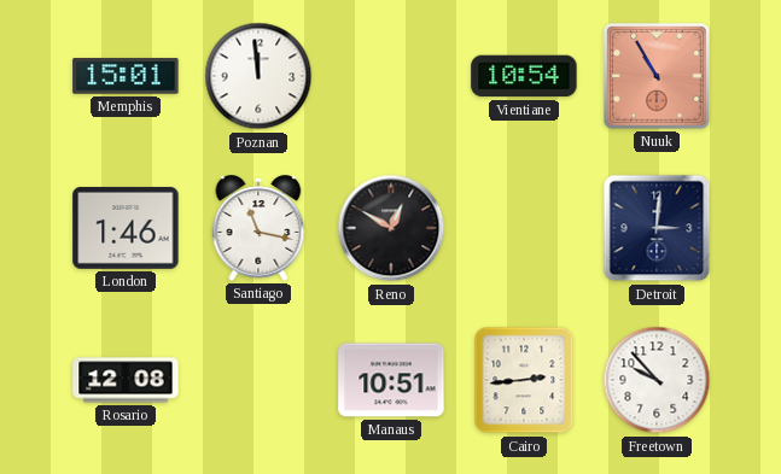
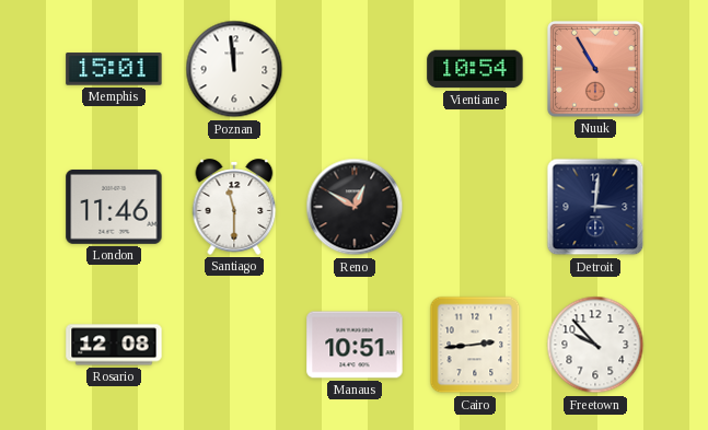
London: 1:46 -> 11:46 (114, 207)
Santiago: 11:17 -> 11:30 (234, 207)
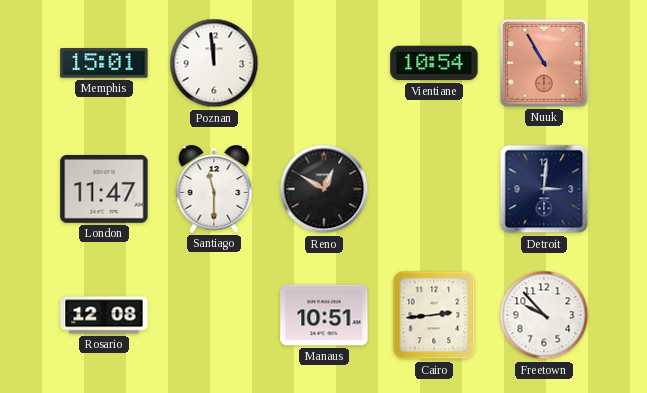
London: 11:46 -> 11:47 (104, 189)
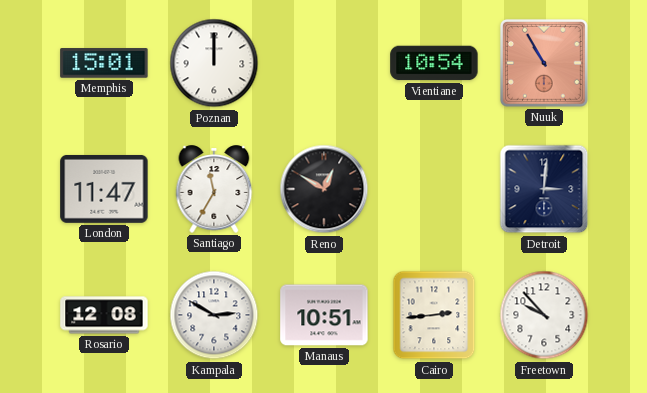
Poznan: 11:59 -> 12:00 (214, 63)
Santiago: 11:30 -> 11:35 (214, 189)
Kampala: none -> 2:50 (214, 315)
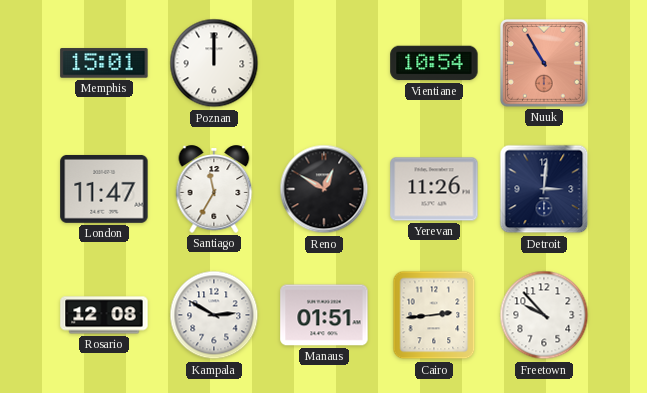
Yerevan: none -> 11:26 (434, 189)
Manaus: 10:51 -> 01:51 (324, 315)
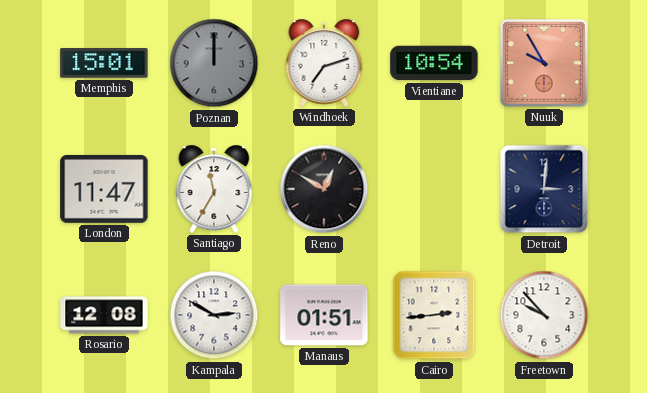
Poznan dial: white -> grey (214, 63)
Windhoek: none -> 7:12 (324, 63)
Nuuk: 10:55 -> 9:55 (544, 63)
Yerevan: 11:26 -> none (434, 189)
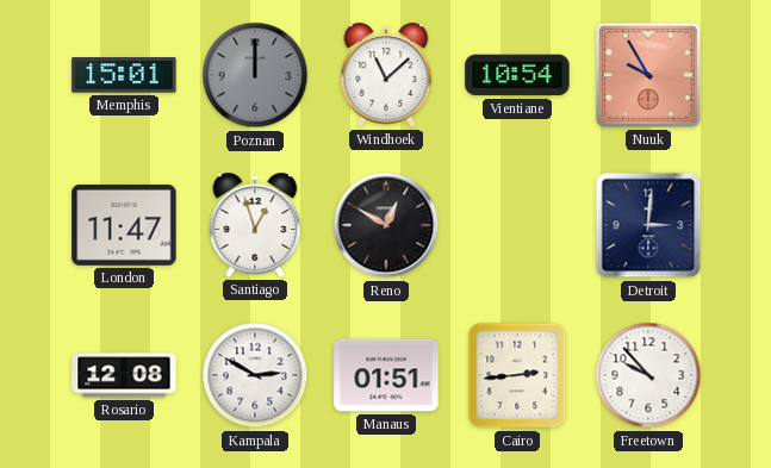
Windhoek: 7:12 -> 11:08 (386, 75)
Santiago: 11:35 -> 12:57 (255, 225)
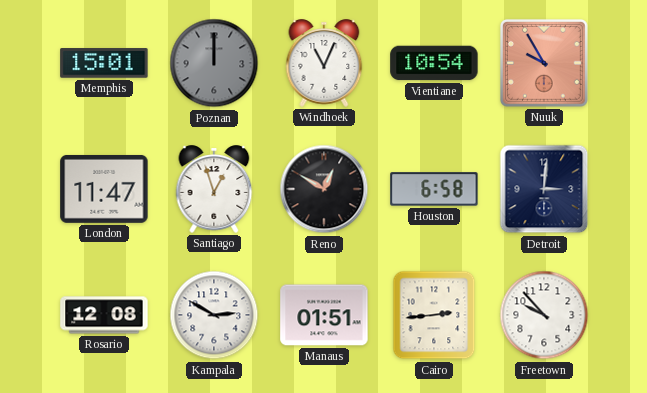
Windhoek: 11:08 -> 11:04 (324, 63)
Houston: none -> 6:58 (434, 189)
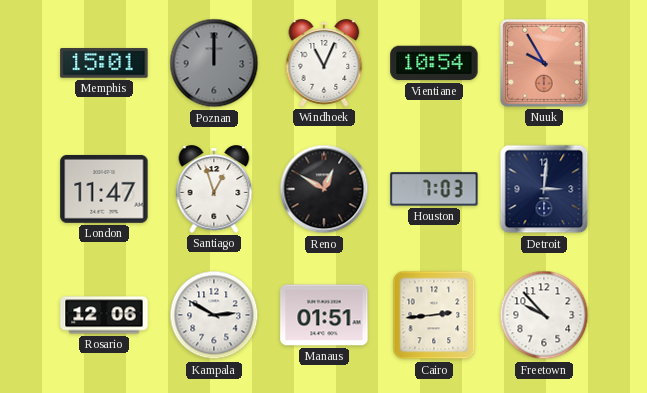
Houston: 6:58 -> 7:03 (434, 189)
Rosario: 12:08 -> 12:06 (104, 315)
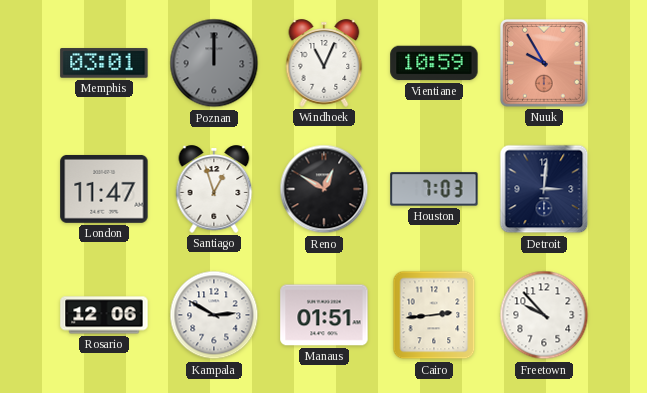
Memphis: 15:01 -> 03:01 (104, 63)
Vientiane: 10:54 -> 10:59 (434, 63)
